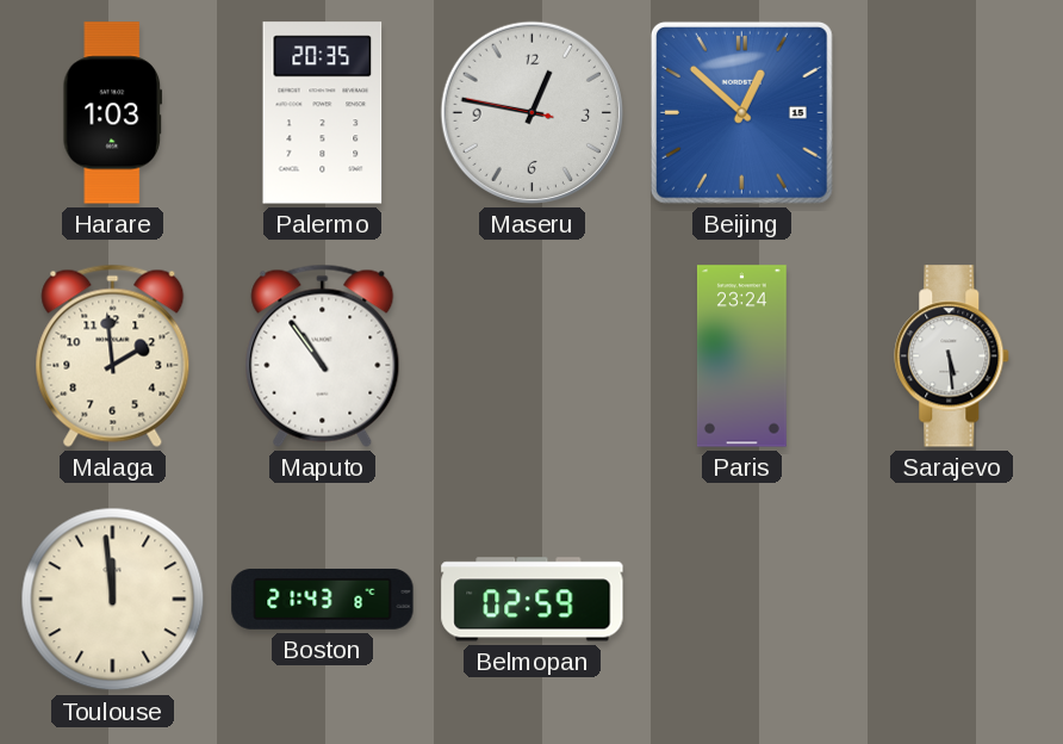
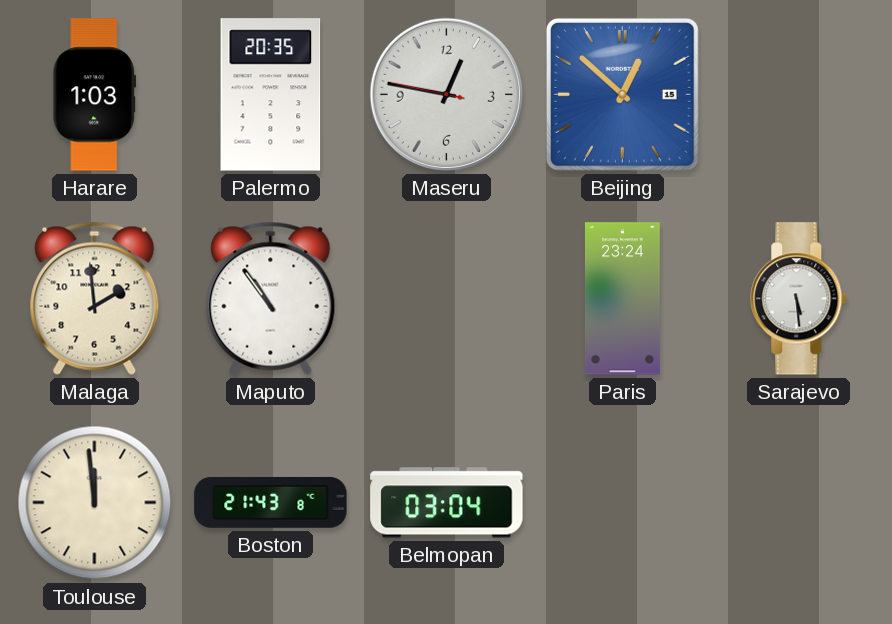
Belmopan: 02:59 -> 03:04 (447, 503)
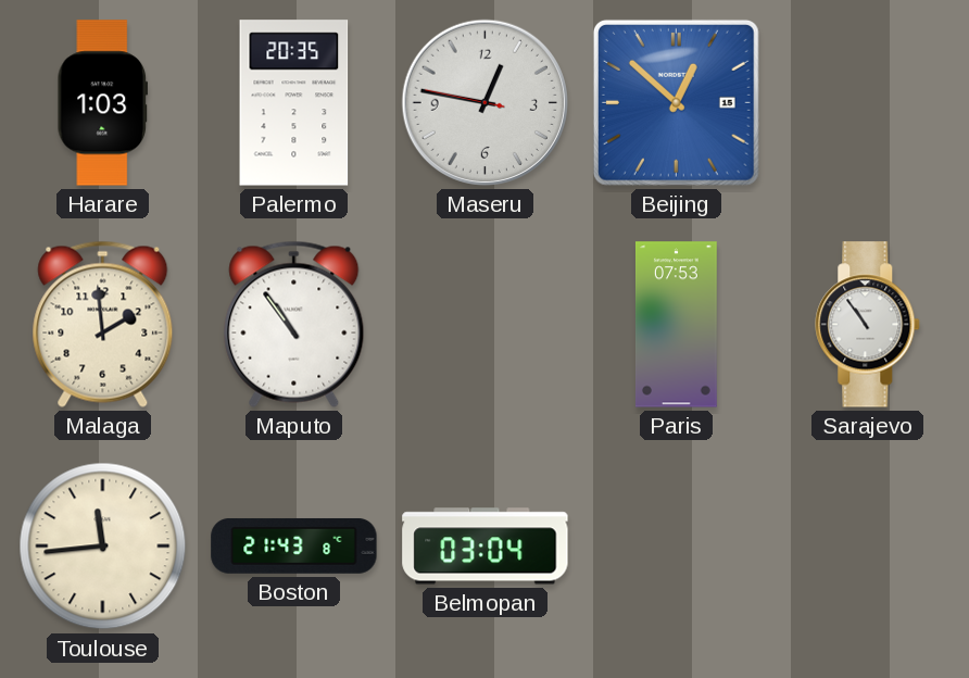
Paris: 23:24 -> 07:53 (676, 325)
Sarajevo: 5:29 -> 10:54 (868, 325)
Toulouse: 11:59 -> 11:44 (103, 547)
